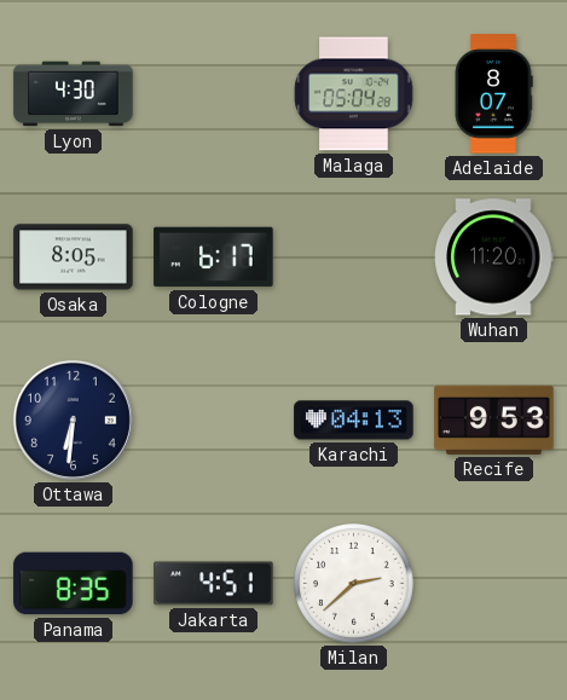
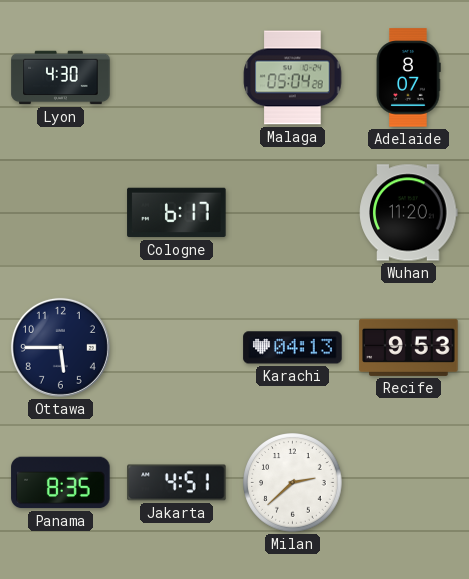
Osaka: 8:05 -> none (74, 258)
Ottawa: 6:31 -> 5:45 (60, 347)
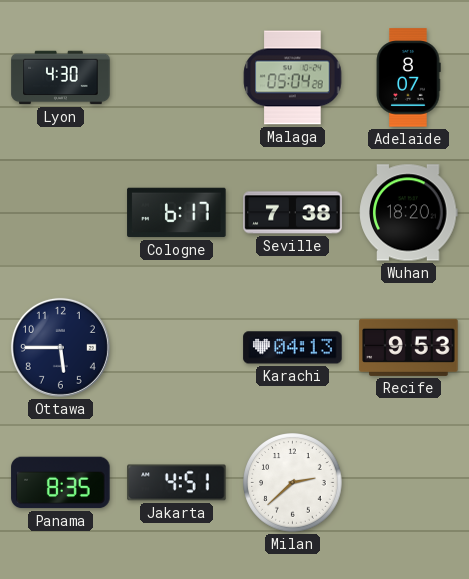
Seville: none -> 7:38 (293, 213)
Wuhan: 11:20 -> 18:20 (409, 213)
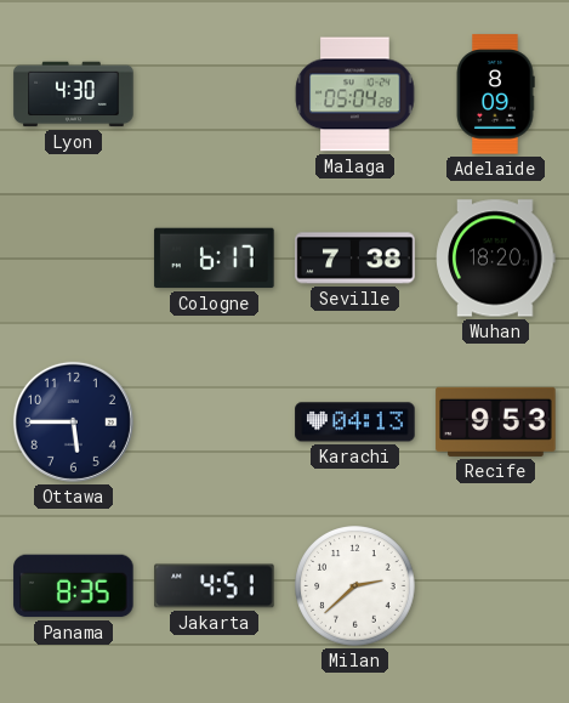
Adelaide: 8:07 -> 8:09 (495, 95)
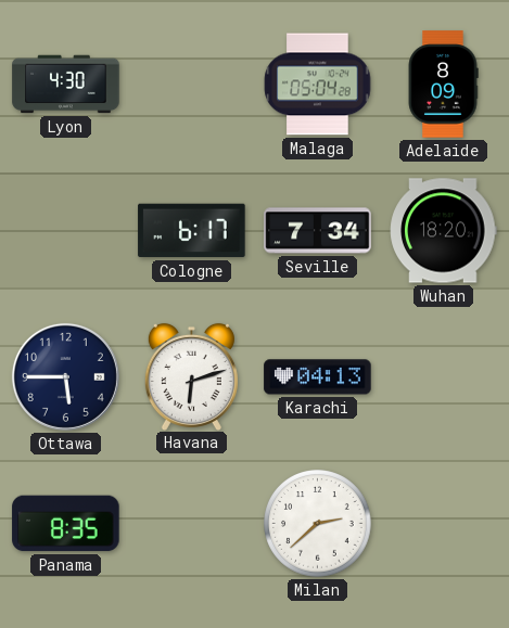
Seville: 7:38 -> 7:34 (318, 231)
Havana: none -> 6:12 (191, 376)
Recife: 9:53 -> none (496, 421)
Jakarta: 4:51 -> none (215, 586)
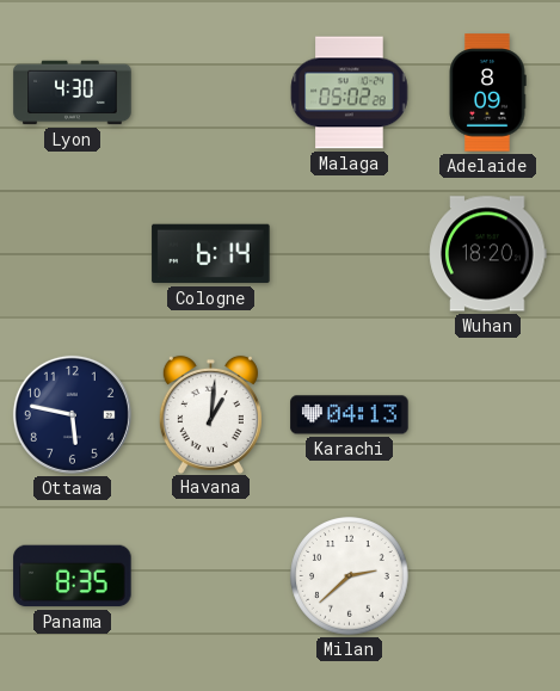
Malaga: 05:04 -> 05:02 (350, 93)
Cologne: 6:17 -> 6:14 (211, 254)
Seville: 7:34 -> none (318, 231)
Ottawa: 5:45 -> 5:47 (72, 414)
Havana: 6:12 -> 1:01 (210, 414)
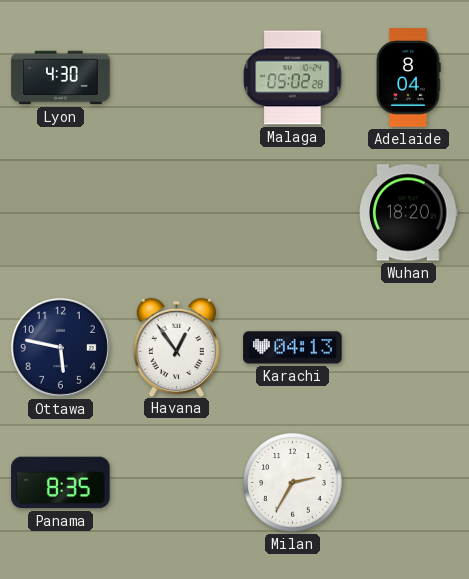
Adelaide: 8:09 -> 8:04 (408, 78)
Cologne: 6:14 -> none (211, 254)
Havana: 1:01 -> 12:54 (176, 347)
Milan: 2:38 -> 2:35 (293, 483)
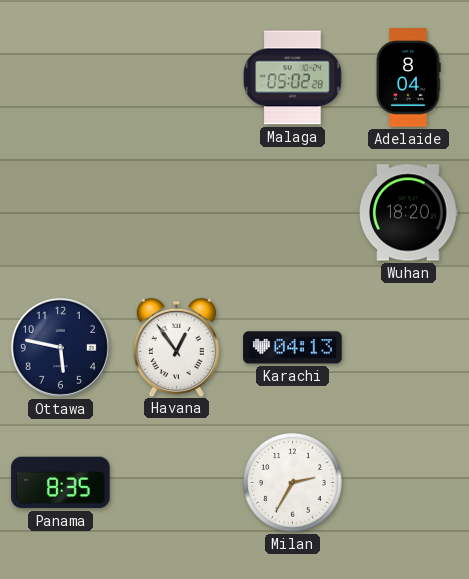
Lyon: 4:30 -> none (61, 78)
